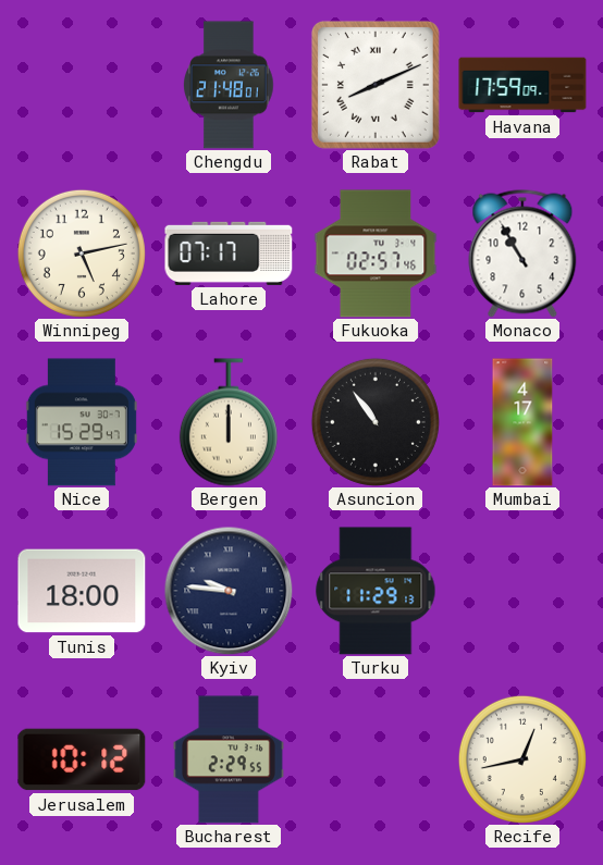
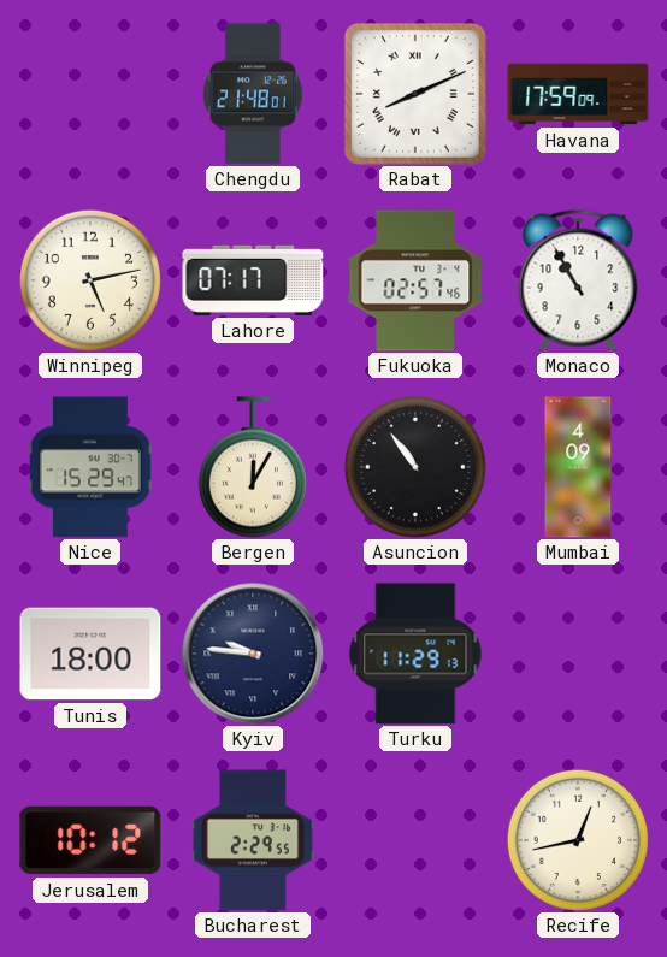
Bergen: 12:00 -> 12:05 (253, 467)
Mumbai: 4:17 -> 4:09 (578, 467)
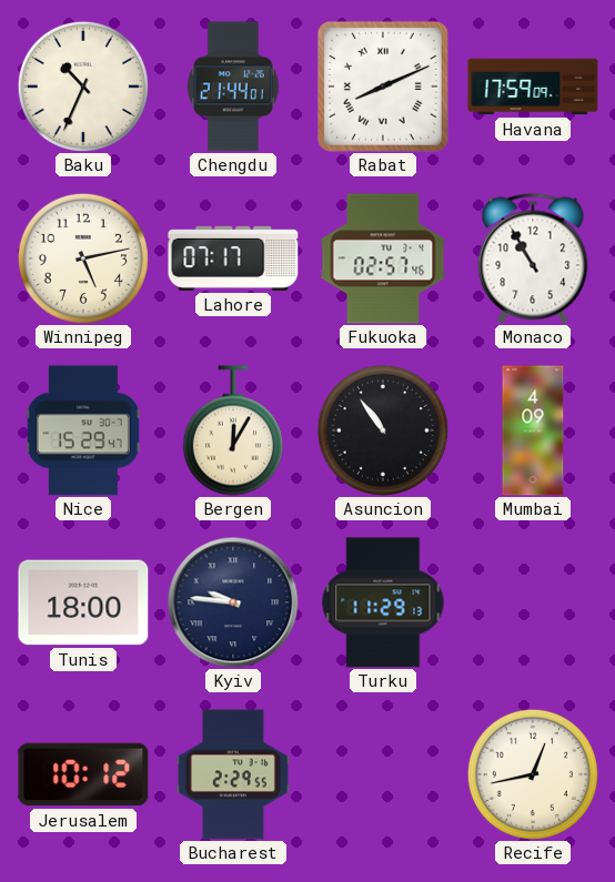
Baku: none -> 10:34 (83, 87)
Chengdu: 21:48 -> 21:44 (233, 87)
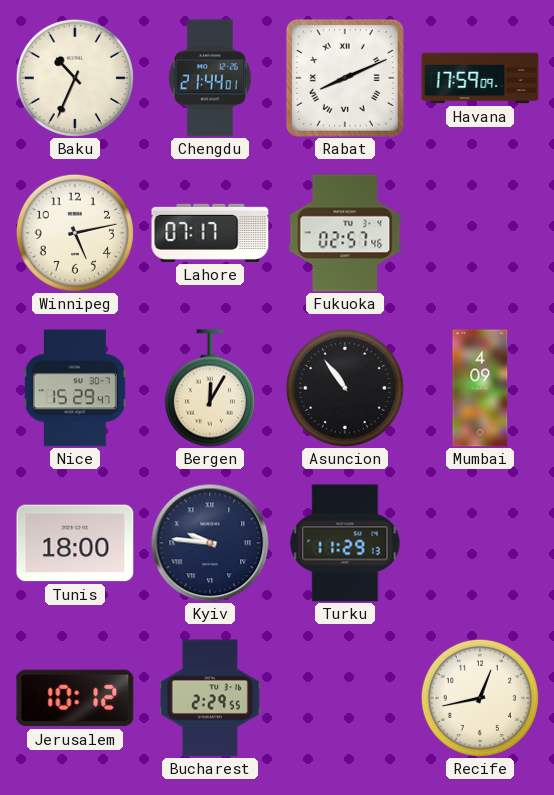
Monaco: 10:55 -> none (533, 258)
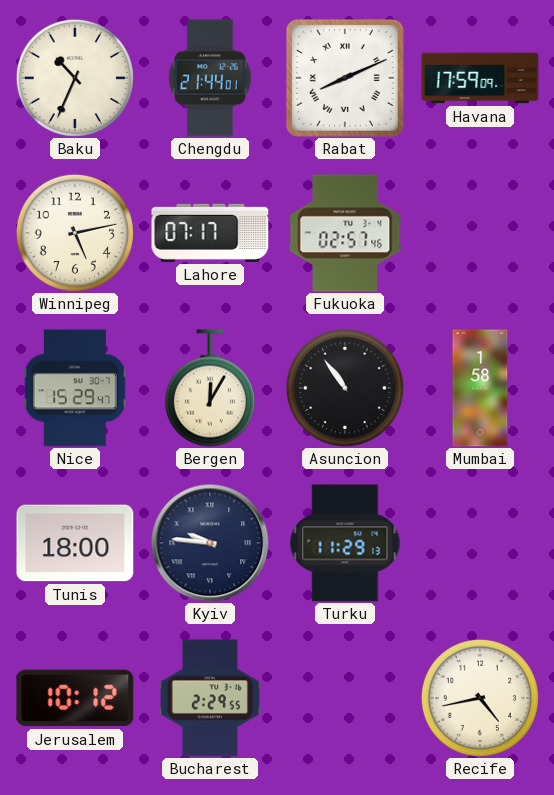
Mumbai: 4:09 -> 1:58 (480, 388)
Recife: 12:43 -> 4:43 (480, 698)
